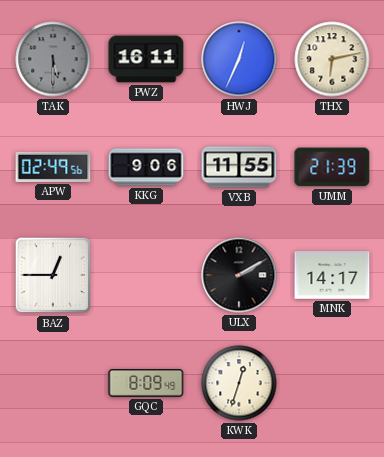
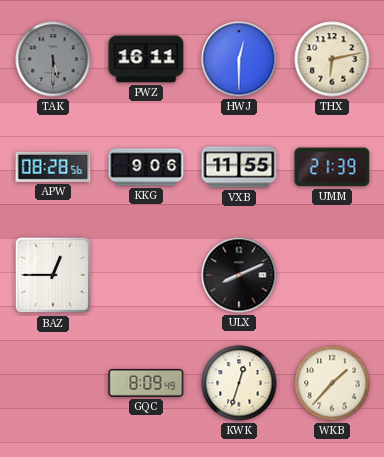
HWJ: 12:34 -> 12:30 (239, 59)
APW: 02:49 -> 08:28 (53, 167)
ULX: 2:10 -> 8:11 (239, 275)
MNK: 14:17 -> none (332, 275)
WKB: none -> 1:37 (332, 383)
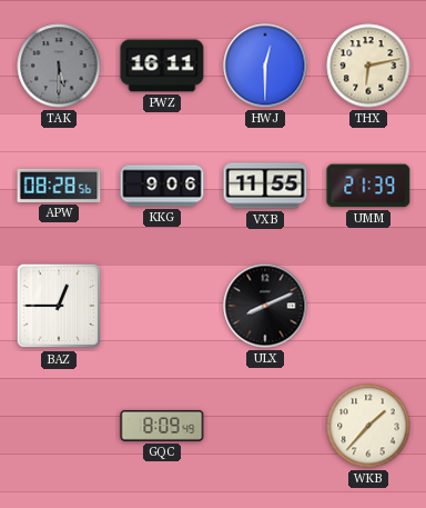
KWK: 12:33 -> none (239, 383)
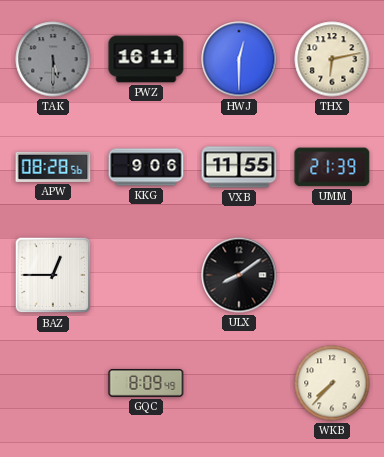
ULX: 8:11 -> 8:09 (239, 275)
WKB: 1:37 -> 7:37 (332, 383)
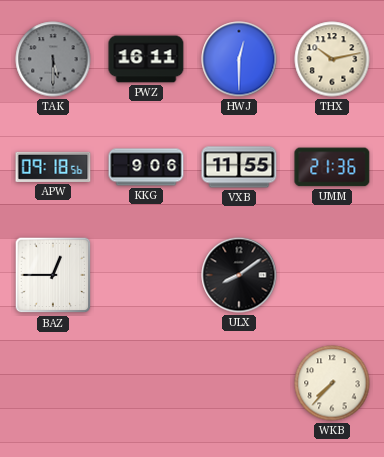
THX: 6:13 -> 10:13 (332, 59)
APW: 08:28 -> 09:18 (53, 167)
UMM: 21:39 -> 21:36 (332, 167)
GQC: 8:09 -> none (146, 383)
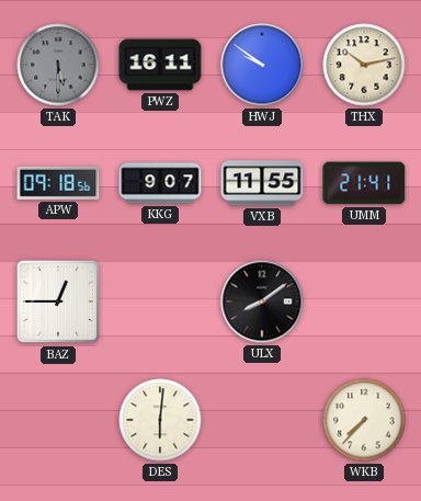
HWJ: 12:30 -> 9:51 (262, 65)
KKG: 9:06 -> 9:07 (160, 183)
UMM: 21:36 -> 21:41 (364, 183)
DES: none -> 6:01 (160, 420)
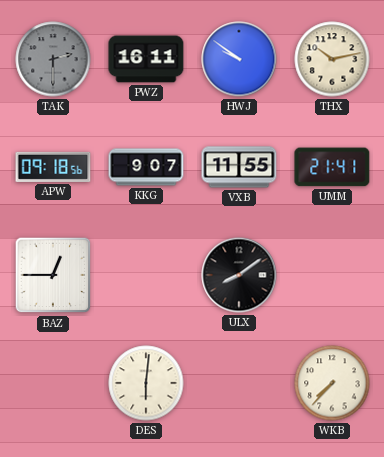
TAK: 5:30 -> 2:30 (53, 59)
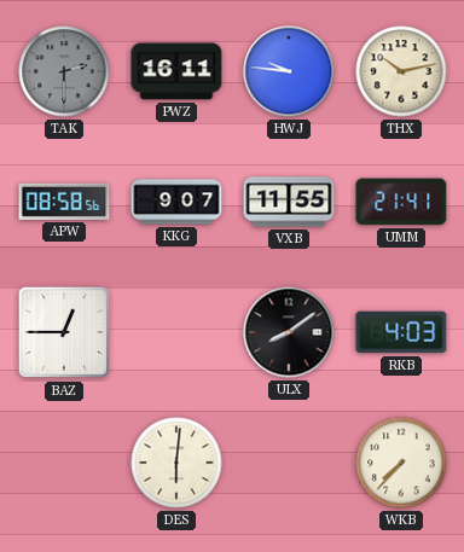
HWJ: 9:51 -> 9:46 (289, 71)
APW: 09:18 -> 08:58 (64, 202)
RKB: none -> 4:03 (401, 332)
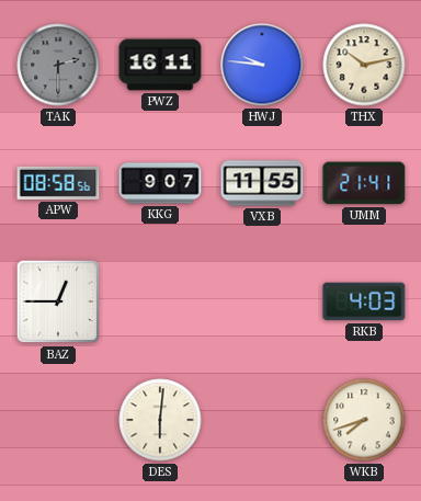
ULX: 8:09 -> none (289, 332)
WKB: 7:37 -> 7:42 (364, 420)
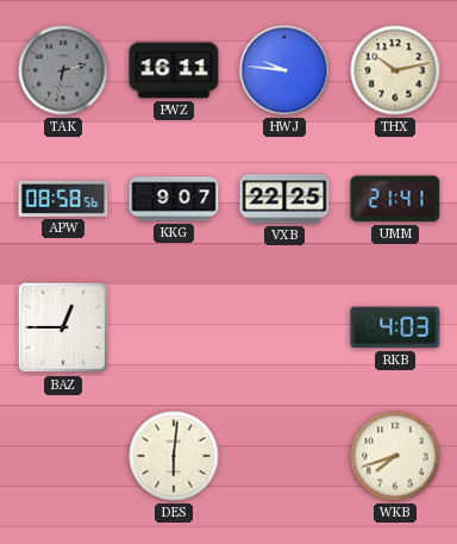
TAK: 2:30 -> 2:32 (63, 70)
VXB: 11:55 -> 22:25 (284, 199)
